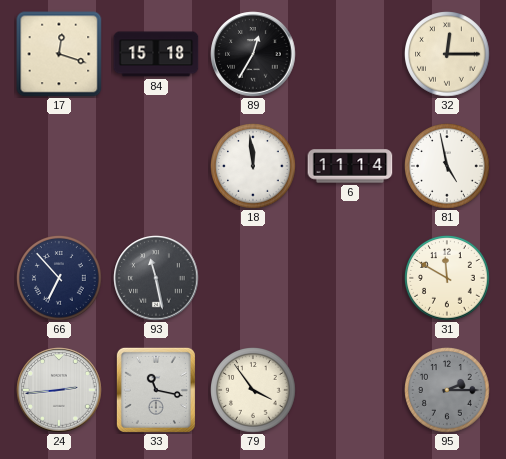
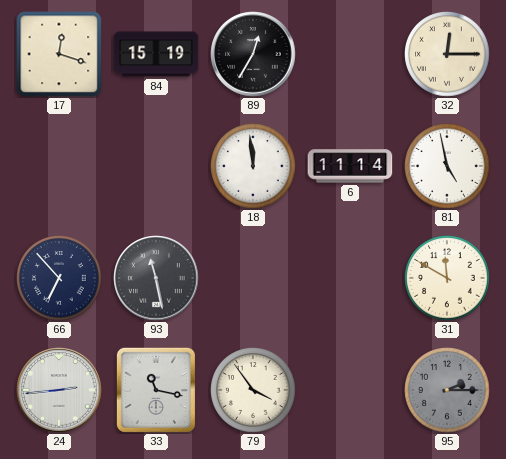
84: 15:18 -> 15:19 (156, 54)
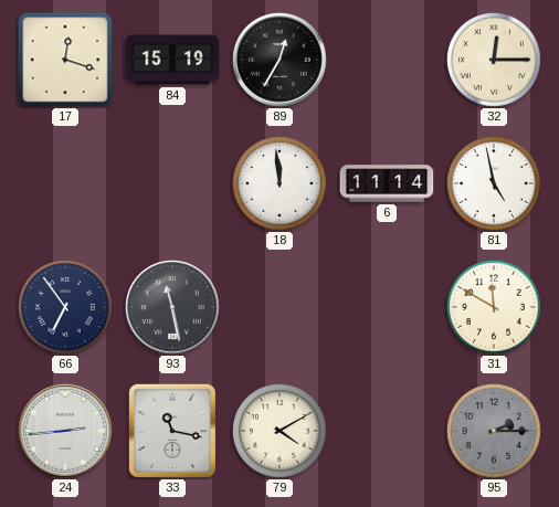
66: 6:53 -> 6:54 (66, 308)
79: 3:54 -> 4:10 (281, 432)
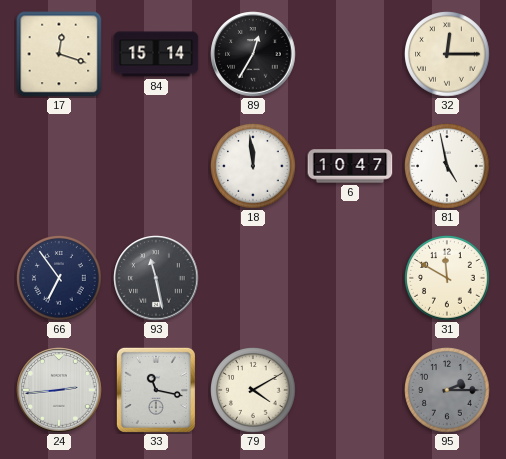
84: 15:19 -> 15:14 (156, 54)
6: 11:14 -> 10:47 (350, 166)
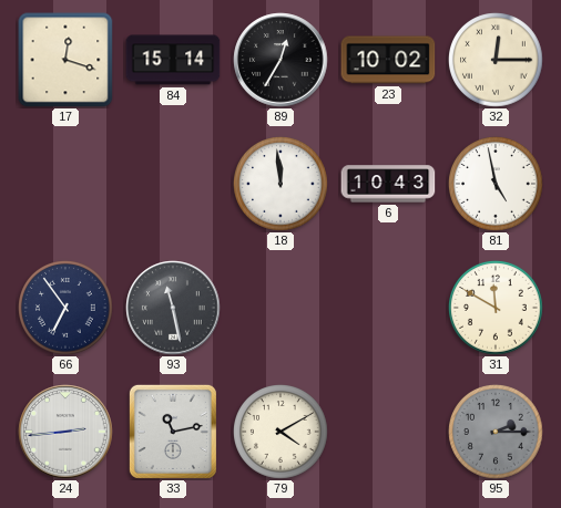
23: none -> 10:02 (388, 60)
6: 10:47 -> 10:43 (388, 184)
33: 11:17 -> 11:13 (173, 432)
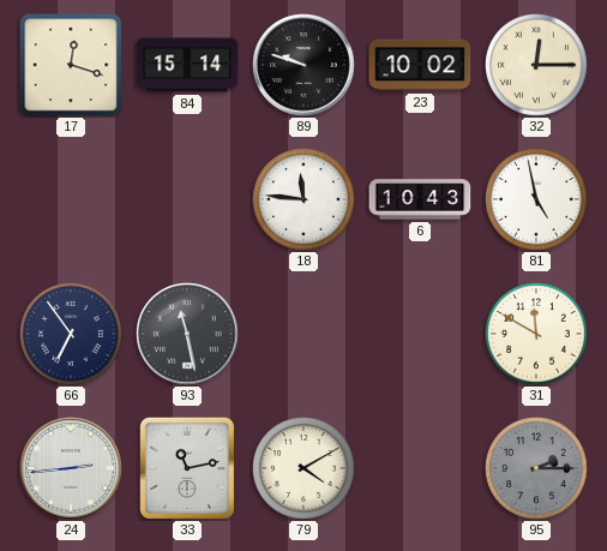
89: 12:35 -> 9:48 (303, 65)
18: 11:59 -> 11:46 (305, 200)
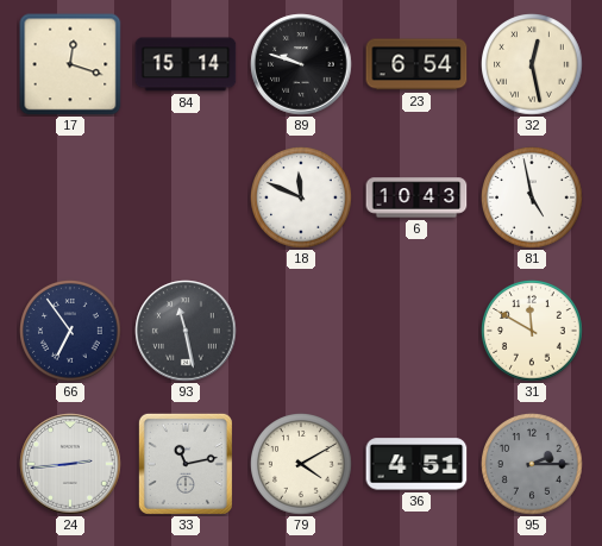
23: 10:02 -> 6:54 (416, 64)
32: 12:15 -> 12:28 (533, 65)
18: 11:46 -> 11:49 (302, 199)
36: none -> 4:51 (416, 464)
